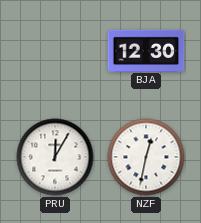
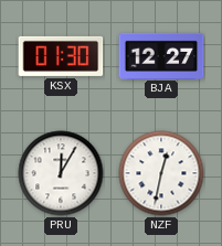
KSX: none -> 01:30 (61, 56)
BJA: 12:30 -> 12:27 (161, 55)
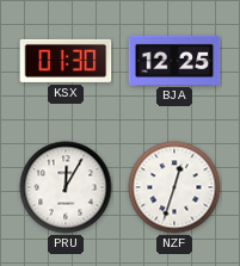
BJA: 12:27 -> 12:25 (174, 60)
NZF: 12:32 -> 12:33 (174, 187)
